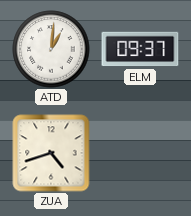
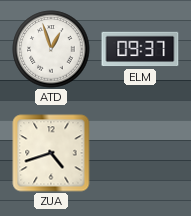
ATD: 1:01 -> 12:57 (51, 49)
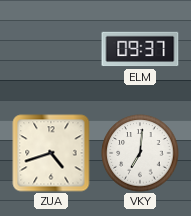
ATD: 12:57 -> none (51, 49)
VKY: none -> 7:01 (140, 153)
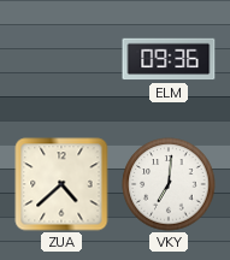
ELM: 09:37 -> 09:36 (169, 59)
ZUA: 4:42 -> 4:38 (61, 184)
